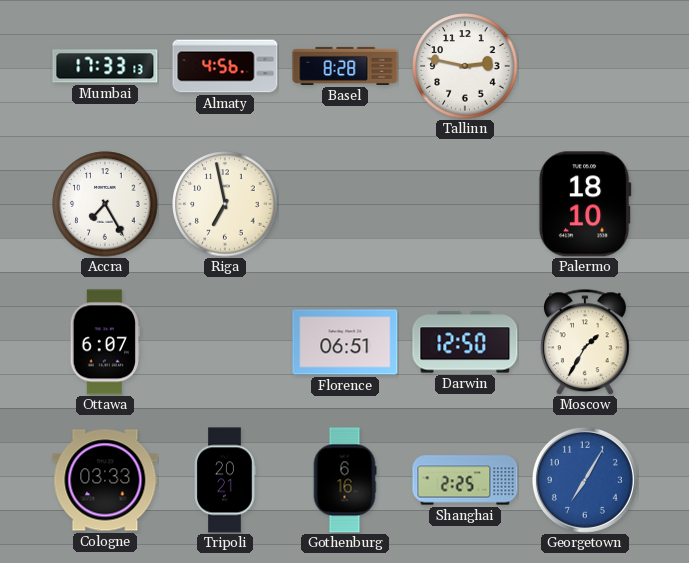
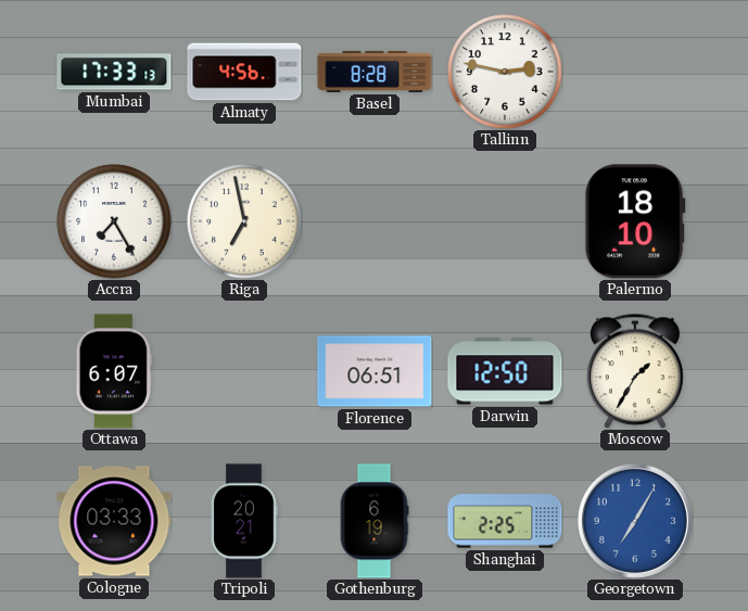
Gothenburg: 6:16 -> 6:19 (375, 521)
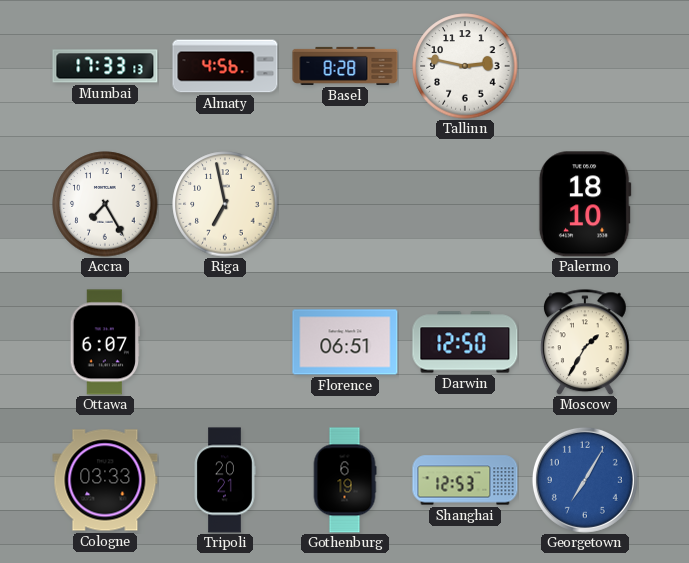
Shanghai: 2:25 -> 12:53 (465, 480)
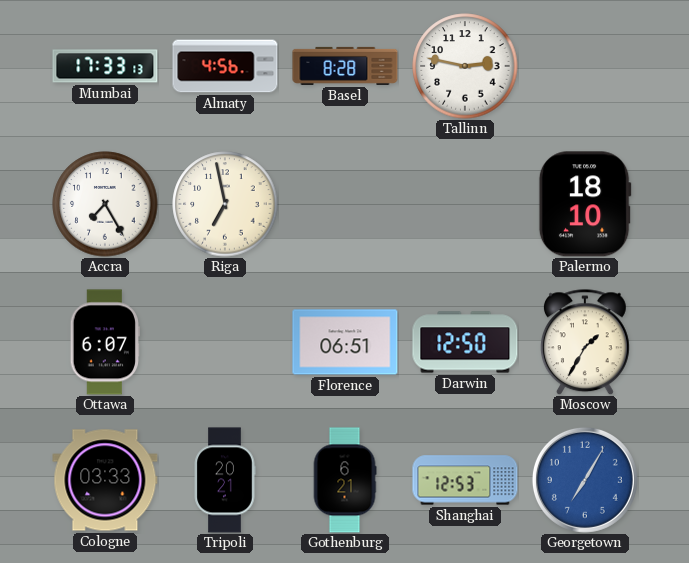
Gothenburg: 6:19 -> 6:21 (345, 480)
